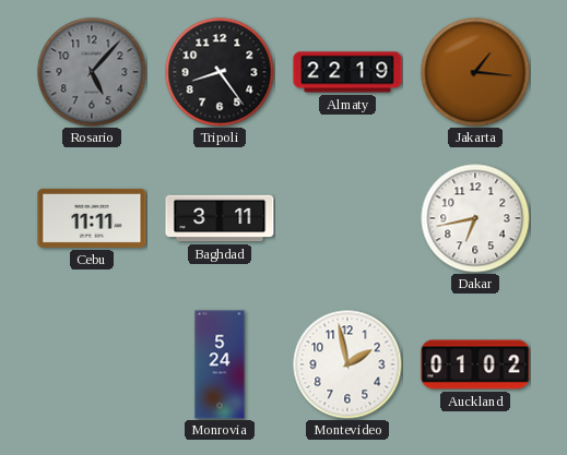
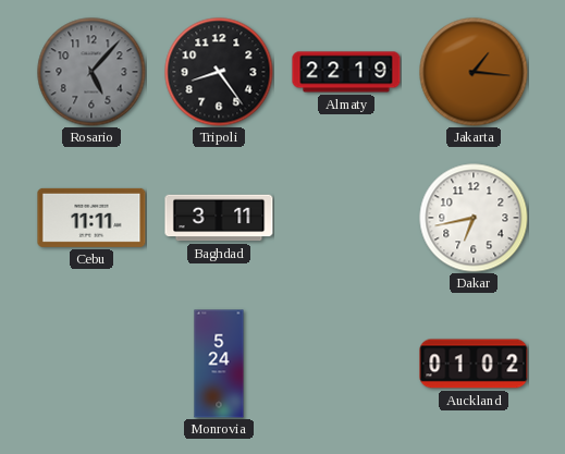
Montevideo: 1:58 -> none (347, 364)
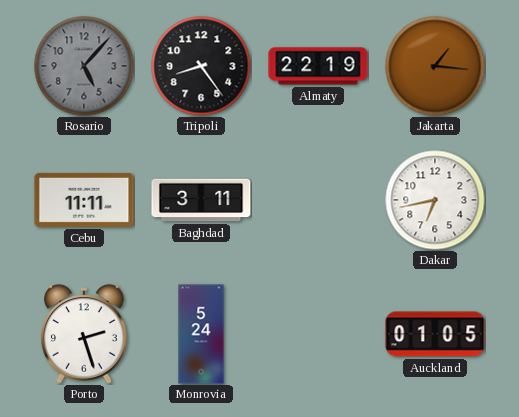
Porto: none -> 2:27 (85, 334)
Auckland: 01:02 -> 01:05 (435, 334)
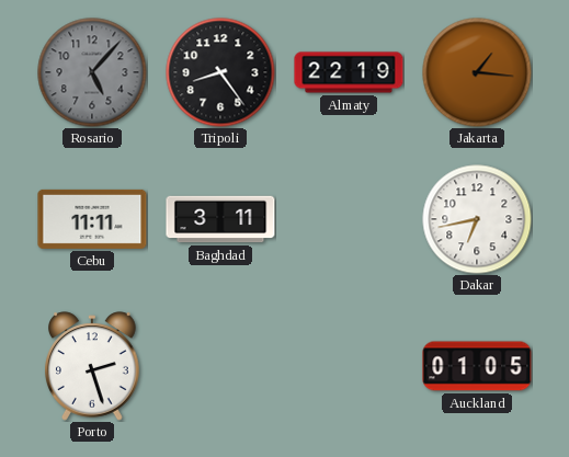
Monrovia: 5:24 -> none (201, 334)
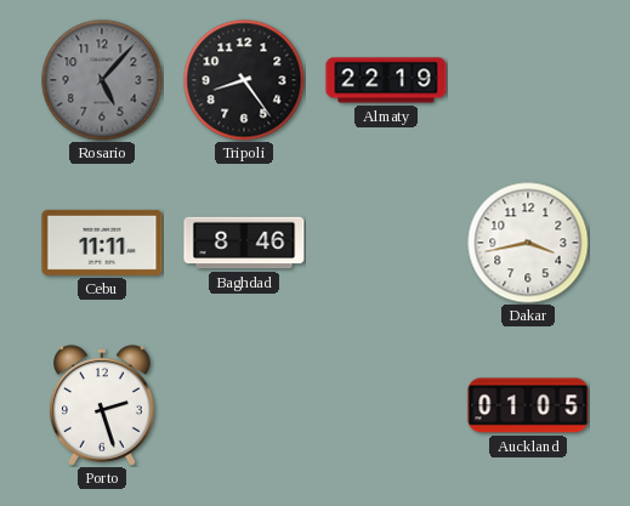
Jakarta: 1:16 -> none (477, 72)
Baghdad: 3:11 -> 8:46 (244, 243)
Dakar: 6:43 -> 3:43 (528, 243)
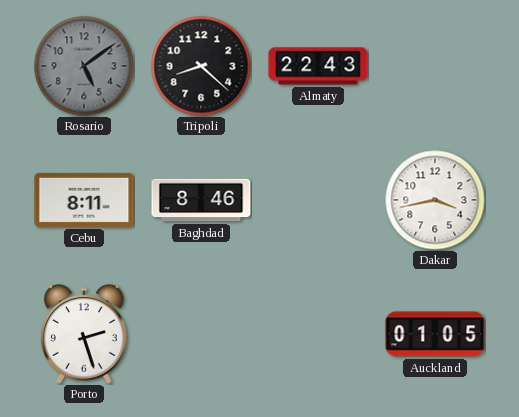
Rosario: 5:07 -> 5:09 (84, 66)
Tripoli: 8:24 -> 8:22 (201, 66)
Almaty: 22:19 -> 22:43 (318, 66)
Cebu: 11:11 -> 8:11 (84, 200)
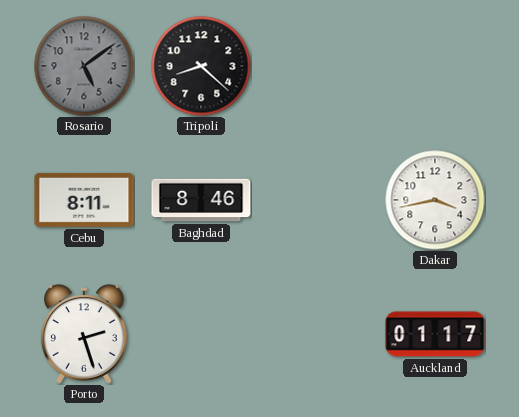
Almaty: 22:43 -> none (318, 66)
Auckland: 01:05 -> 01:17 (435, 334)
